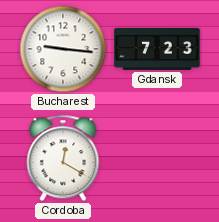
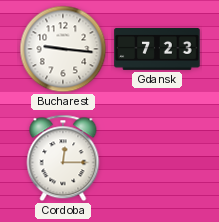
Cordoba: 12:20 -> 12:15 (63, 158)
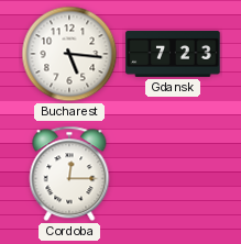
Bucharest: 9:16 -> 5:16 (69, 54)
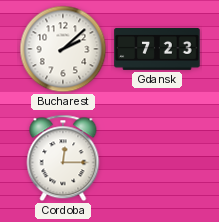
Bucharest: 5:16 -> 2:08 (63, 49)
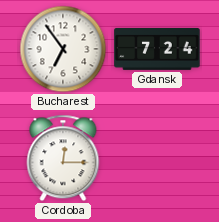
Bucharest: 2:08 -> 6:54 (63, 49)
Gdansk: 7:23 -> 7:24 (157, 49)
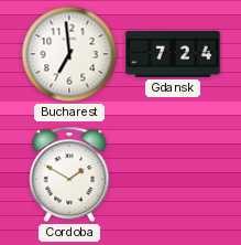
Bucharest: 6:54 -> 6:59 (69, 54)
Cordoba: 12:15 -> 1:50 (69, 174)
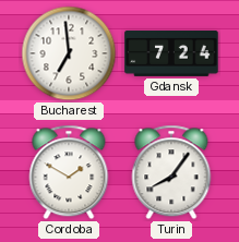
Turin: none -> 8:06 (171, 172)
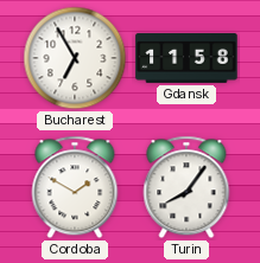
Bucharest: 6:59 -> 6:55 (75, 58)
Gdansk: 7:24 -> 11:58 (186, 58)
